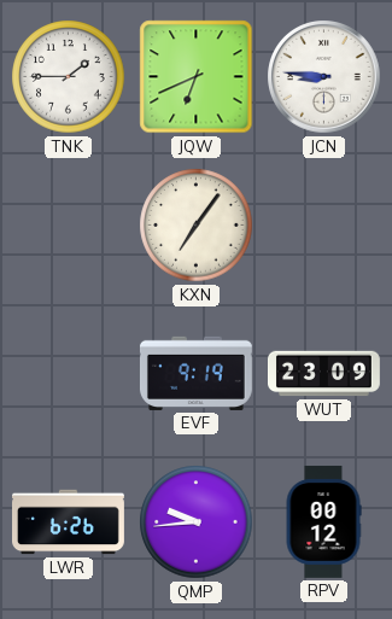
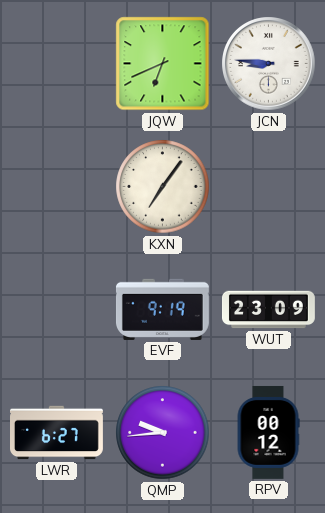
TNK: 1:45 -> none (69, 77)
LWR: 6:26 -> 6:27 (57, 433)
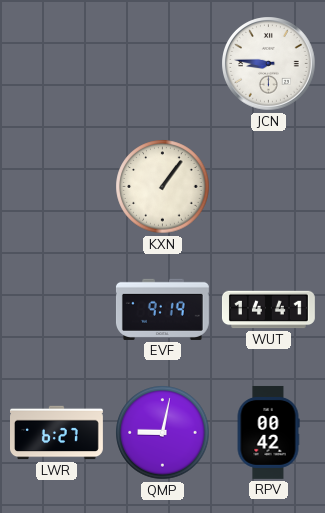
JQW: 6:41 -> none (163, 64)
KXN: 7:06 -> 1:06 (163, 187)
WUT: 23:09 -> 14:41 (269, 310)
QMP: 9:44 -> 9:02 (163, 433)
RPV: 00:12 -> 00:42 (268, 432)
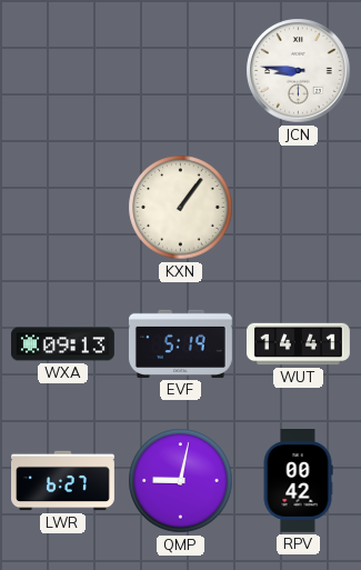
WXA: none -> 09:13 (62, 344)
EVF: 9:19 -> 5:19 (180, 343)
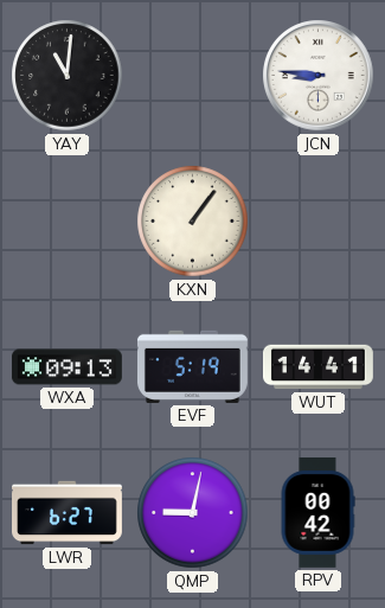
YAY: none -> 11:01 (68, 76)
